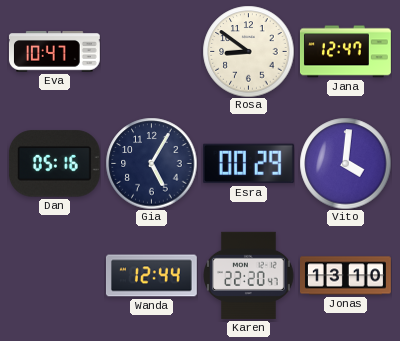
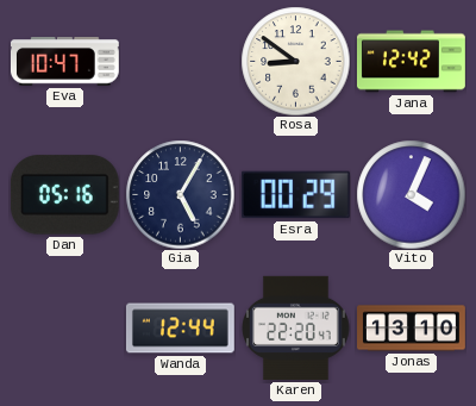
Jana: 12:47 -> 12:42 (411, 62)
Vito: 4:01 -> 4:04 (411, 194)
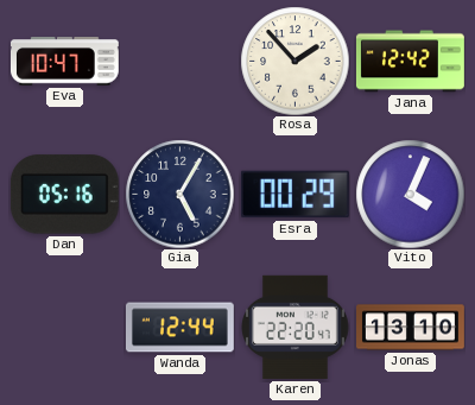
Rosa: 8:51 -> 1:53 (294, 61)
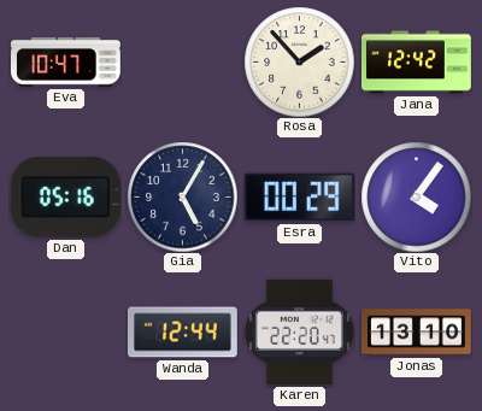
Vito: 4:04 -> 4:06 (416, 196)
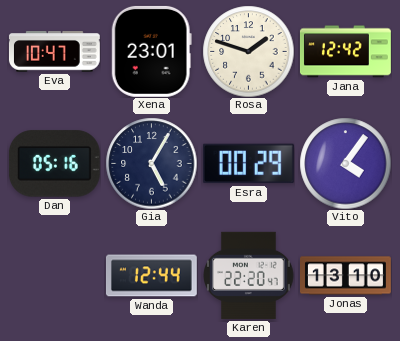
Xena: none -> 23:01 (151, 51)
Rosa: 1:53 -> 1:48 (248, 51)
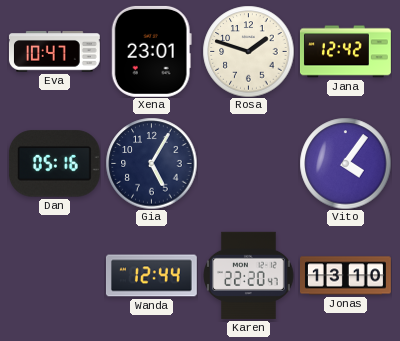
Esra: 00:29 -> none (248, 164)
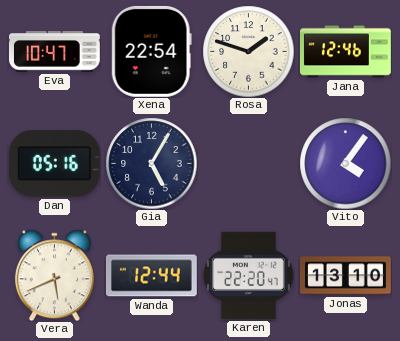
Xena: 23:01 -> 22:54 (151, 51)
Jana: 12:42 -> 12:46 (345, 52)
Vera: none -> 5:41 (54, 275)
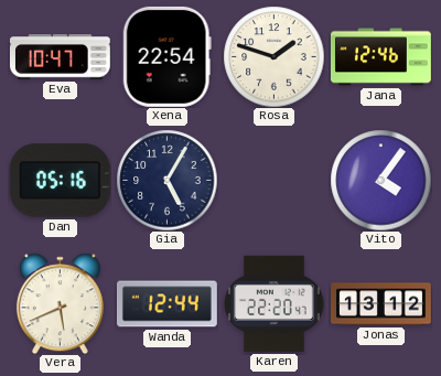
Jonas: 13:10 -> 13:12 (381, 304)
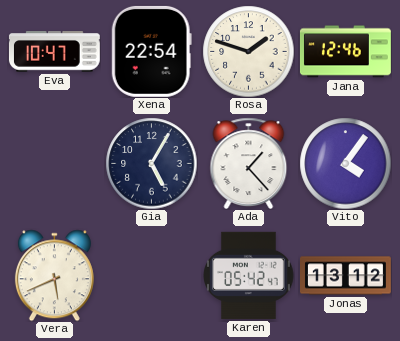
Dan: 05:16 -> none (60, 181)
Ada: none -> 1:23 (249, 163)
Wanda: 12:44 -> none (166, 304)
Karen: 22:20 -> 05:42 (249, 275)
